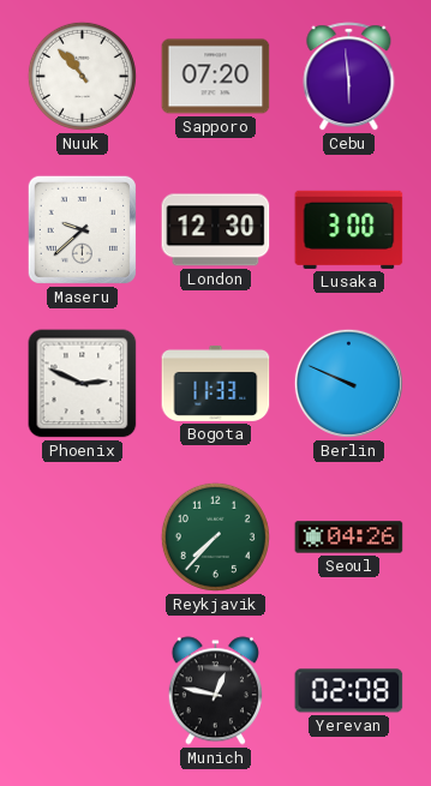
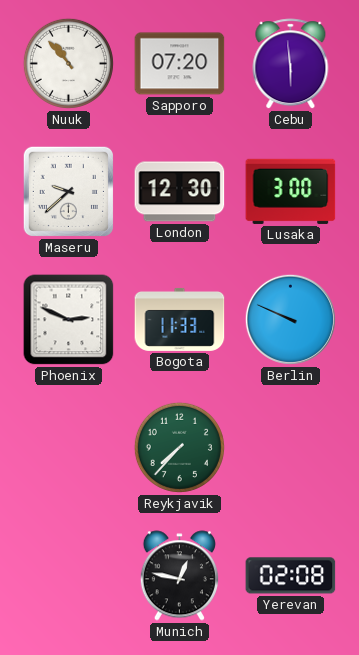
Seoul: 04:26 -> none (349, 538)
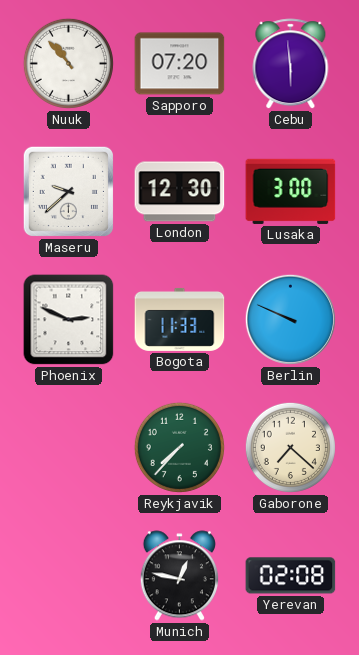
Gaborone: none -> 7:22 (290, 447)
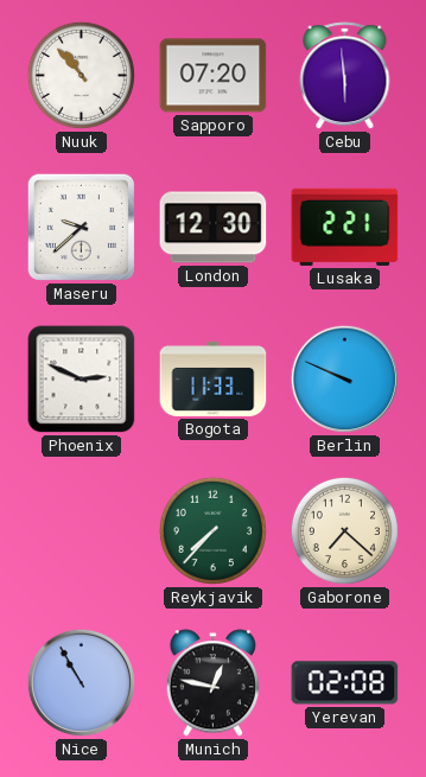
Lusaka: 3:00 -> 2:21 (345, 227)
Nice: none -> 10:55 (81, 682)
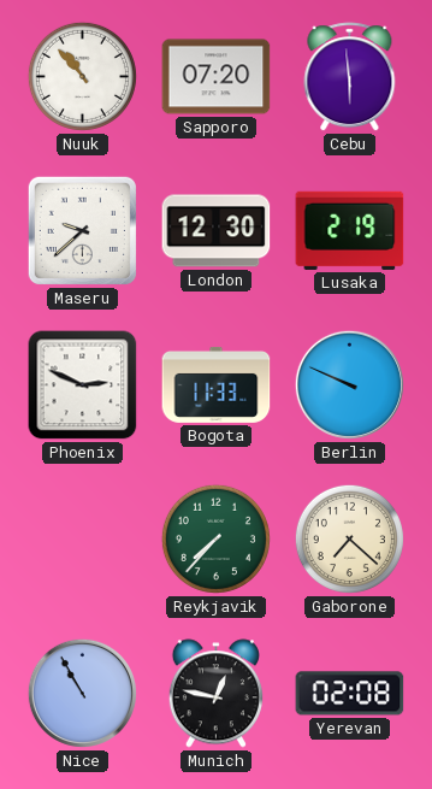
Lusaka: 2:21 -> 2:19 (350, 230)
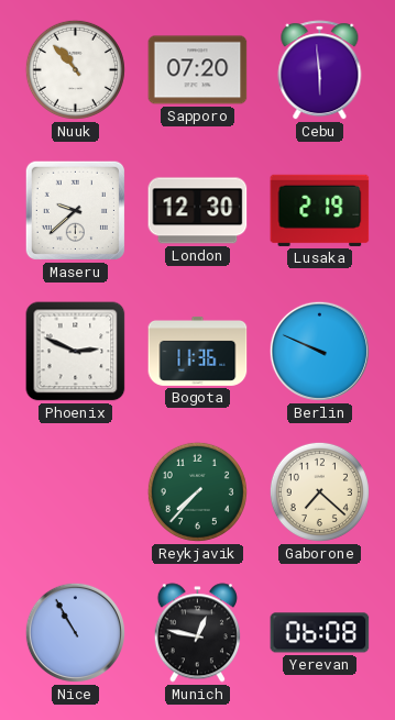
Bogota: 11:33 -> 11:36 (198, 351)
Yerevan: 02:08 -> 06:08 (320, 633)
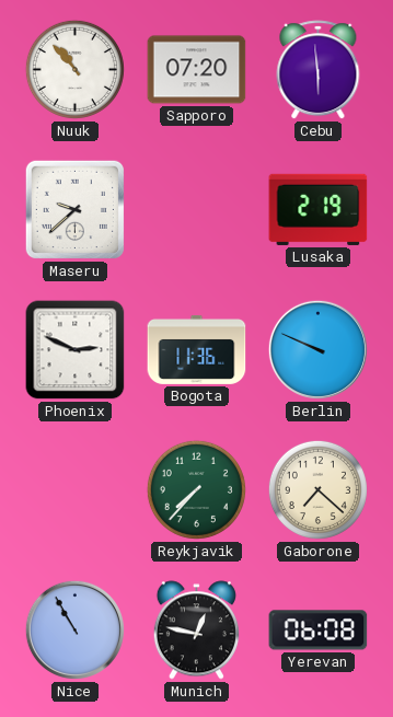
London: 12:30 -> none (198, 211)
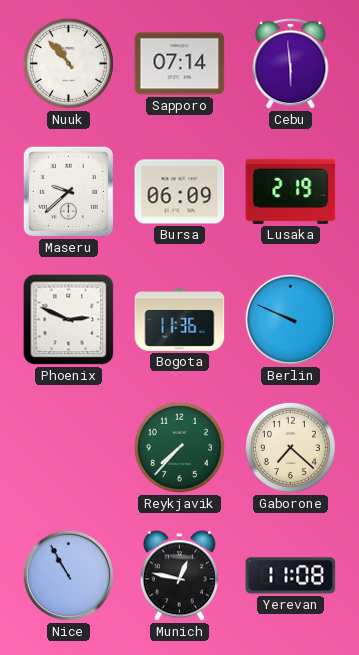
Sapporo: 07:20 -> 07:14 (180, 64)
Bursa: none -> 06:09 (180, 192)
Yerevan: 06:08 -> 11:08 (291, 576)
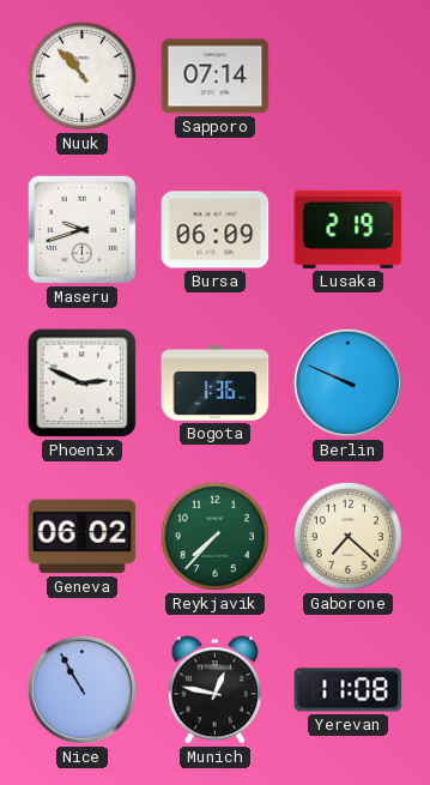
Cebu: 5:59 -> none (291, 64)
Maseru: 9:38 -> 9:42 (81, 229)
Bogota: 11:36 -> 1:36 (216, 382)
Geneva: none -> 06:02 (83, 537)
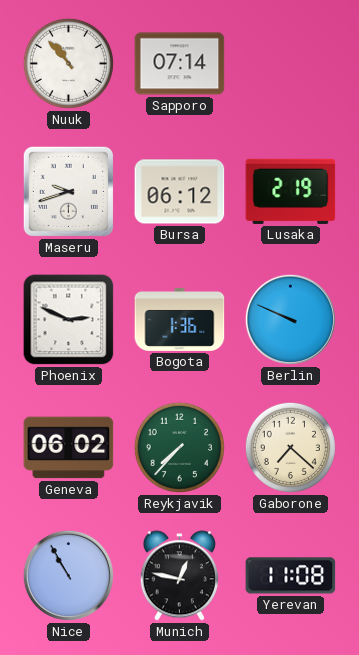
Bursa: 06:09 -> 06:12 (180, 192)
